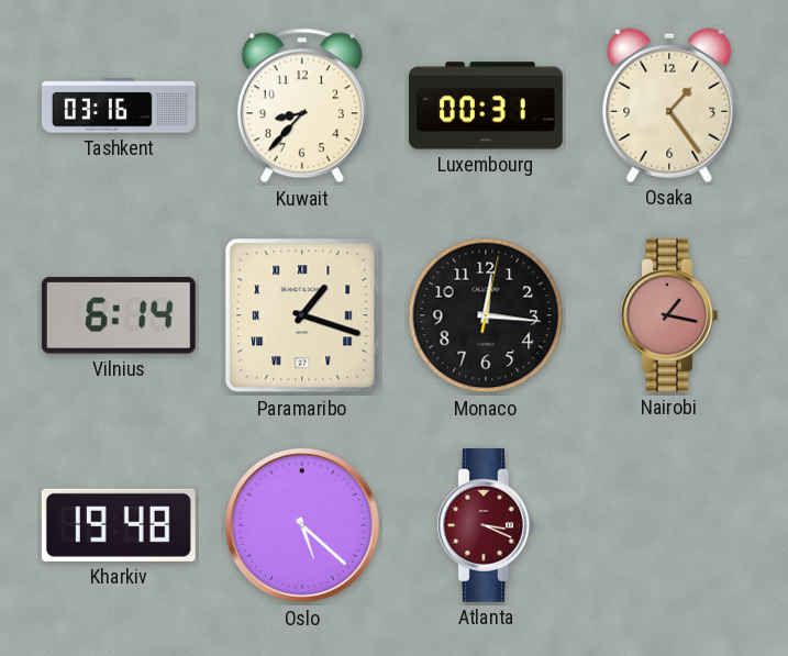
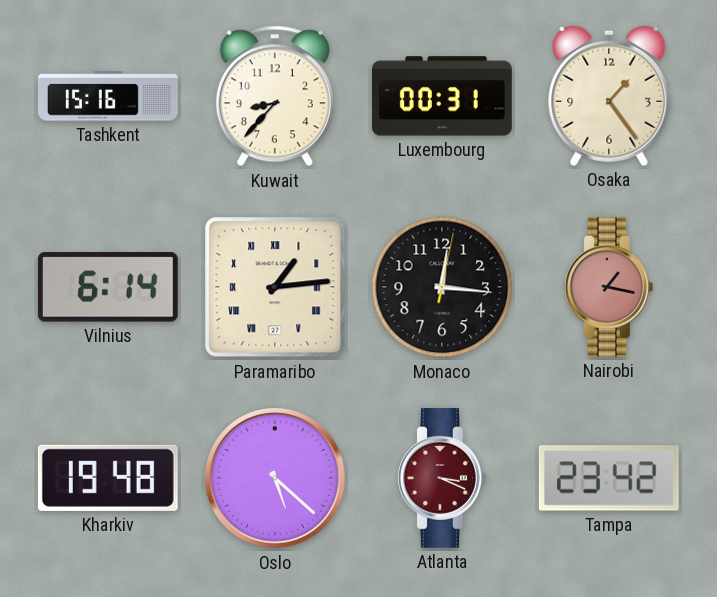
Tashkent: 03:16 -> 15:16 (108, 96)
Paramaribo: 1:18 -> 1:14 (275, 287)
Tampa: none -> 23:42 (609, 478)
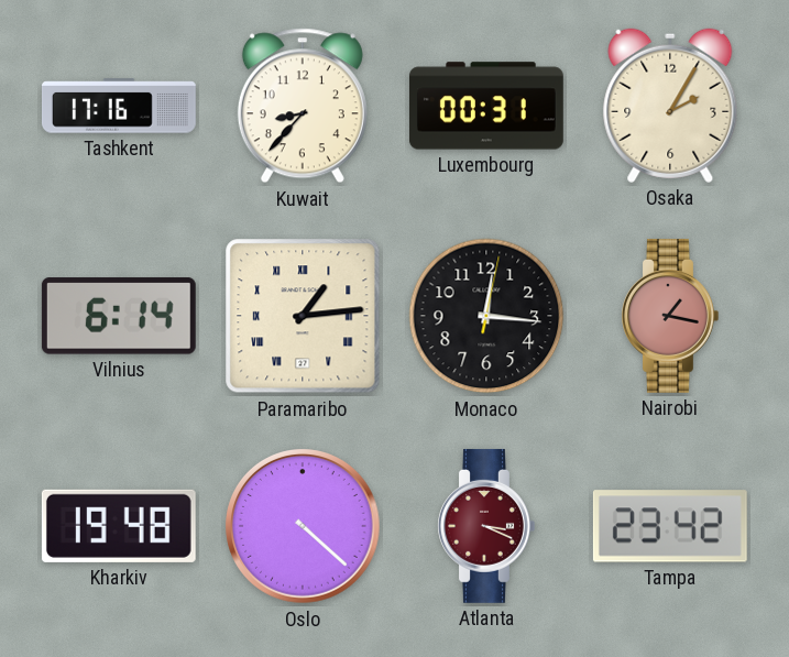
Tashkent: 15:16 -> 17:16 (119, 106)
Osaka: 1:24 -> 2:05 (670, 106)
Oslo: 5:22 -> 4:22 (304, 527)
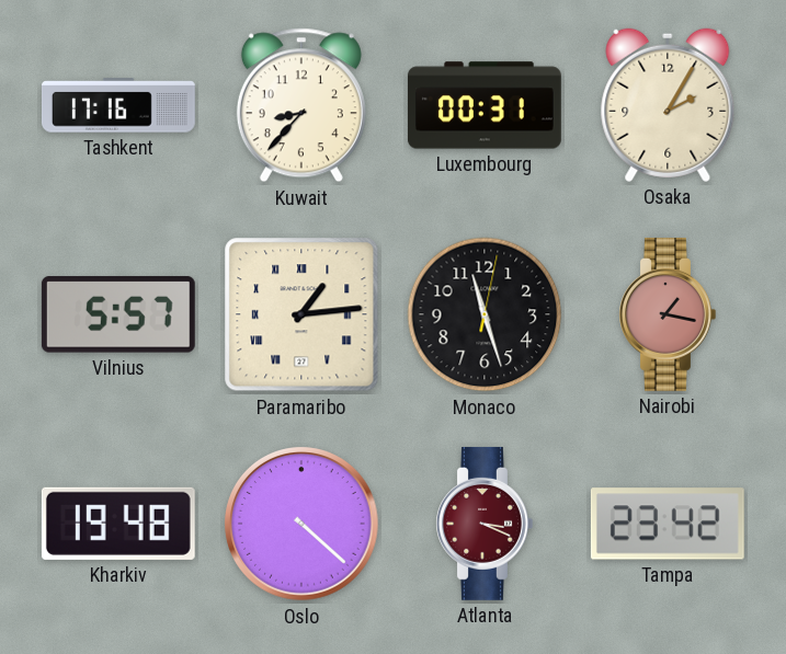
Vilnius: 6:14 -> 5:57 (118, 314)
Monaco: 12:16 -> 11:27 (485, 314)
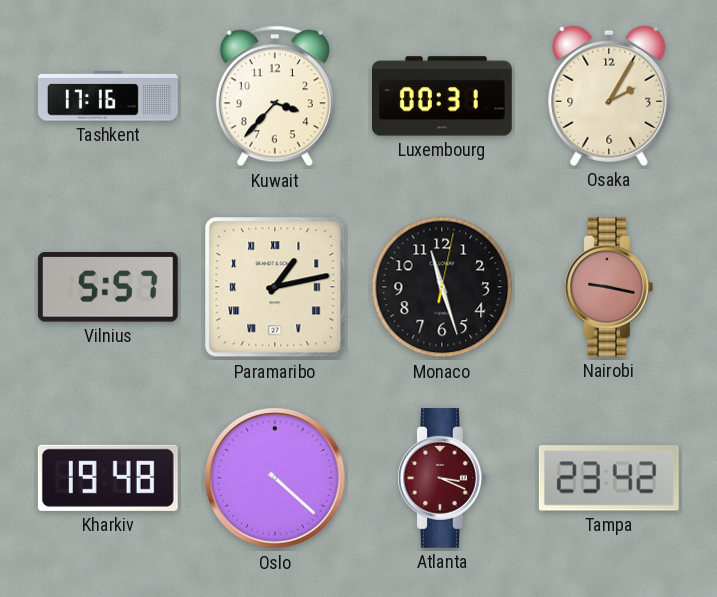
Kuwait: 8:37 -> 3:37 (275, 96)
Paramaribo: 1:14 -> 1:13 (275, 287)
Nairobi: 1:17 -> 9:17 (609, 287)
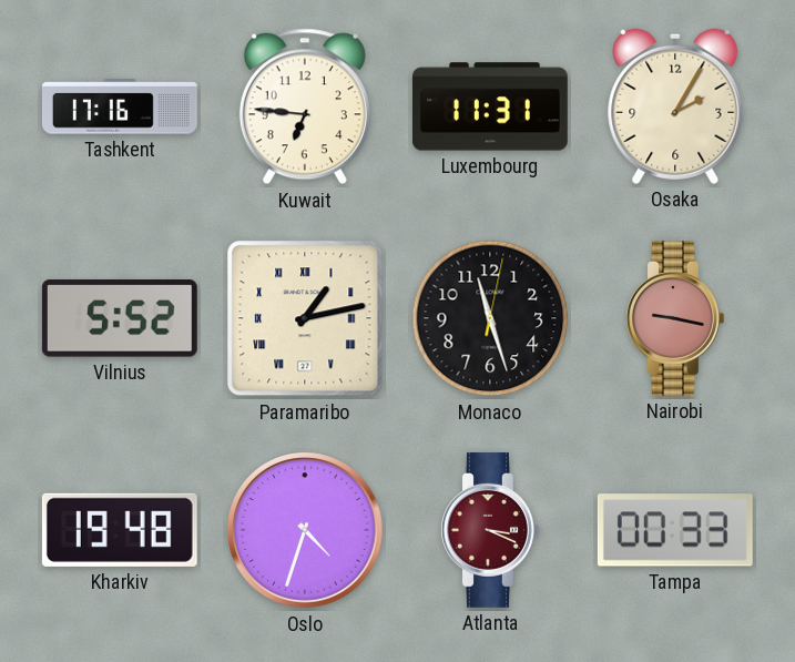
Kuwait: 3:37 -> 6:46 (305, 106)
Luxembourg: 00:31 -> 11:31 (490, 106)
Vilnius: 5:57 -> 5:52 (120, 318)
Oslo: 4:22 -> 4:33 (306, 531)
Tampa: 23:42 -> 00:33 (675, 530)
